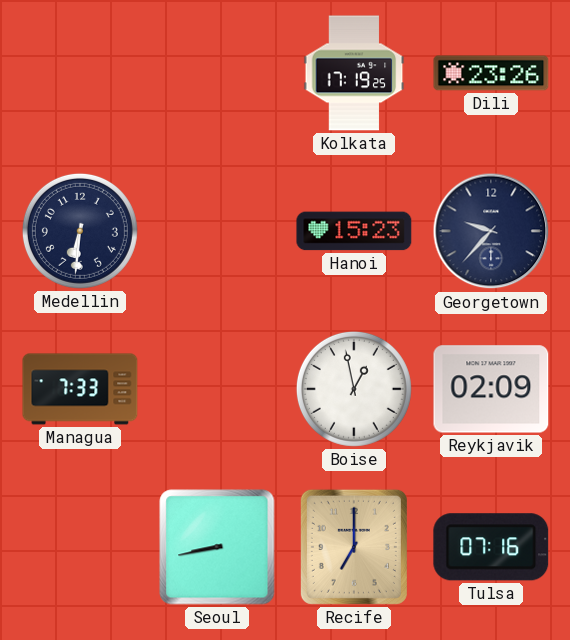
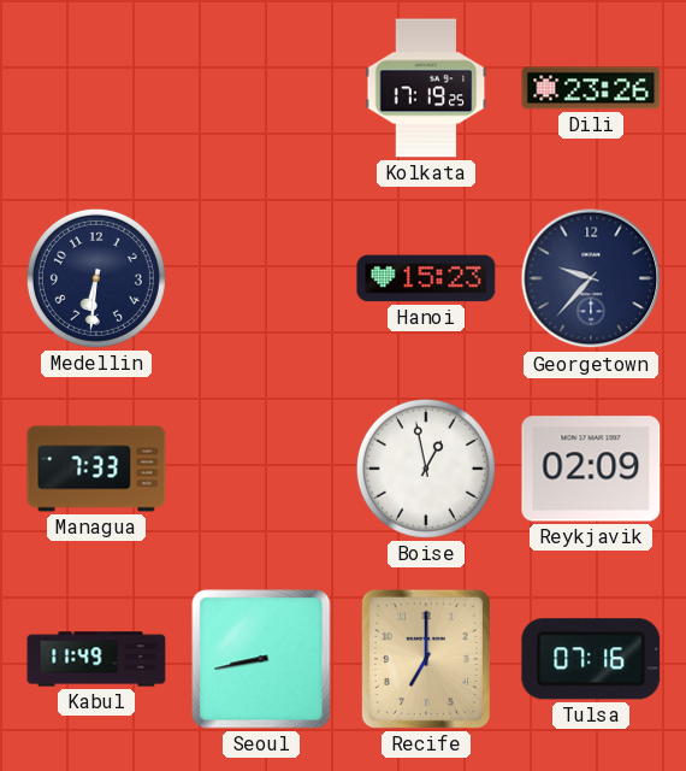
Kabul: none -> 11:49 (96, 659)
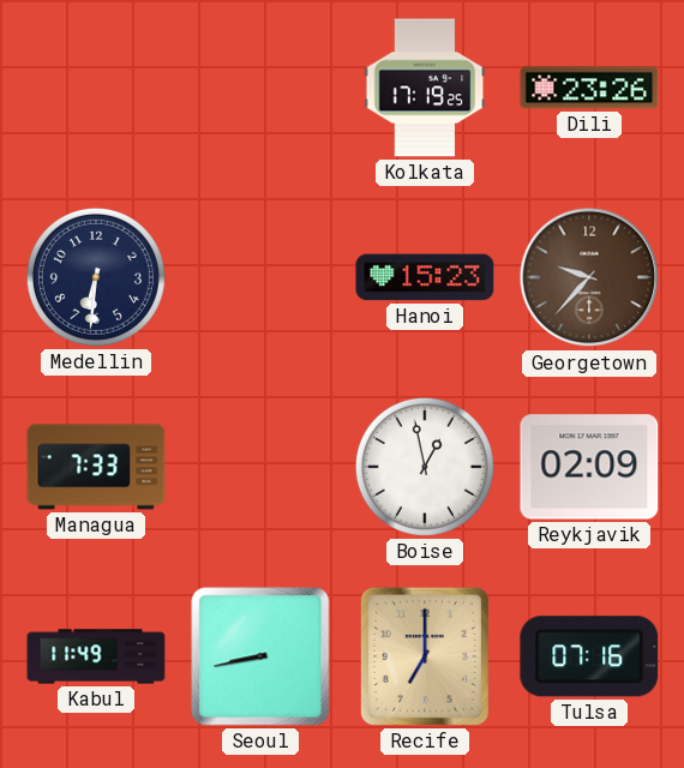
Georgetown dial: navy -> brown (589, 277)
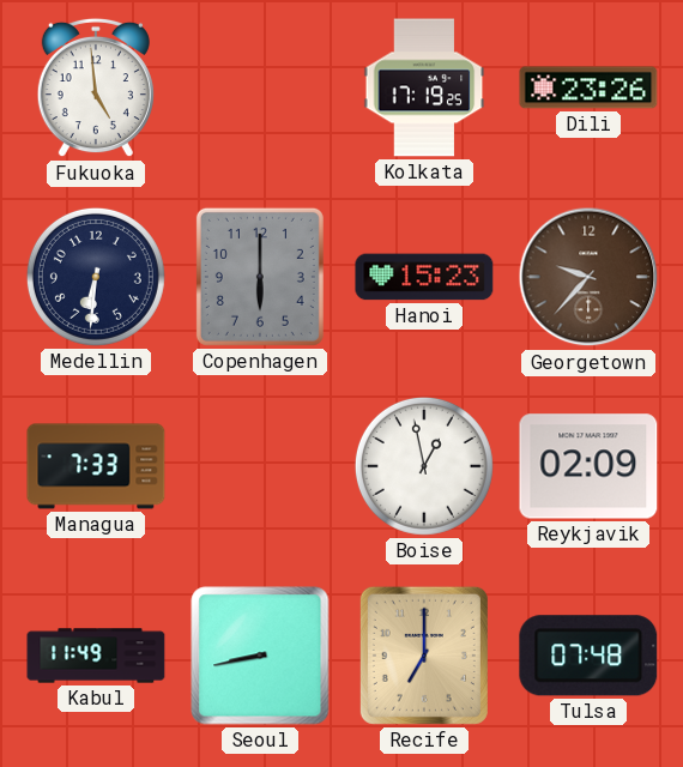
Fukuoka: none -> 4:59 (96, 87)
Copenhagen: none -> 6:00 (260, 277)
Tulsa: 07:16 -> 07:48 (588, 656)
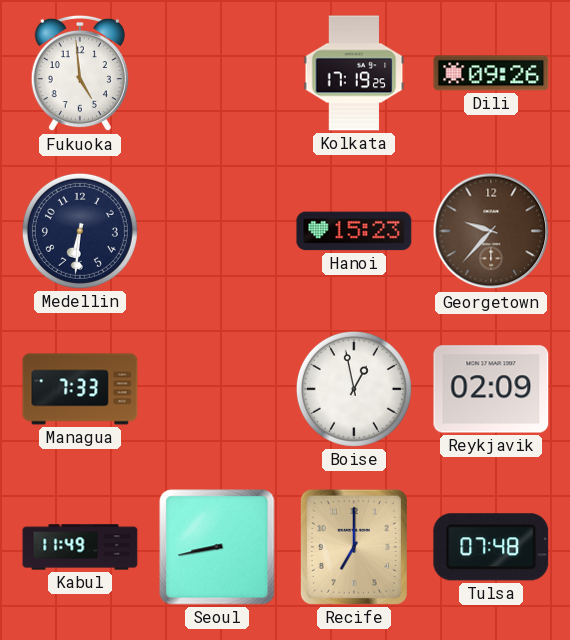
Dili: 23:26 -> 09:26 (491, 73)
Copenhagen: 6:00 -> none (260, 277)
